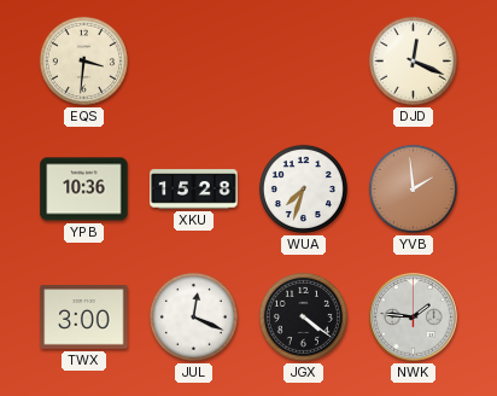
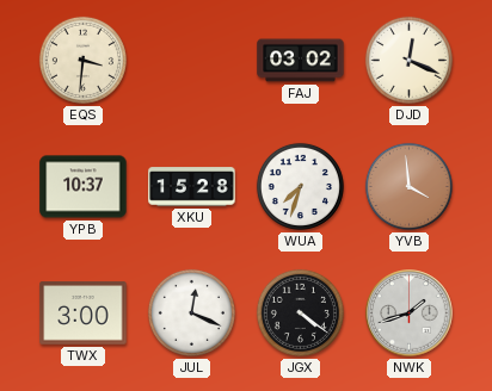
FAJ: none -> 03:02 (301, 61)
YPB: 10:36 -> 10:37 (84, 187)
YVB: 1:59 -> 3:59 (408, 186)
NWK: 1:46 -> 1:42 (410, 314)
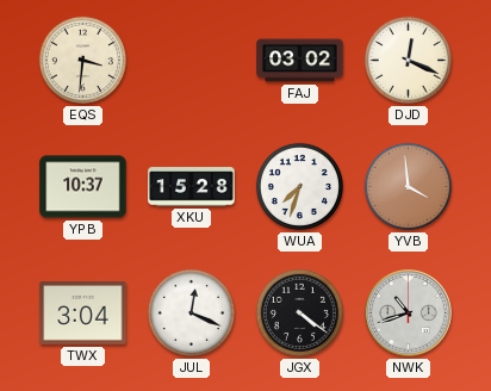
TWX: 3:00 -> 3:04 (83, 314)
NWK: 1:42 -> 10:42 (409, 314)
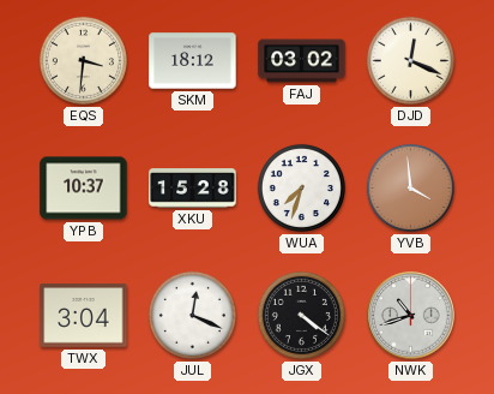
SKM: none -> 18:12 (193, 61)
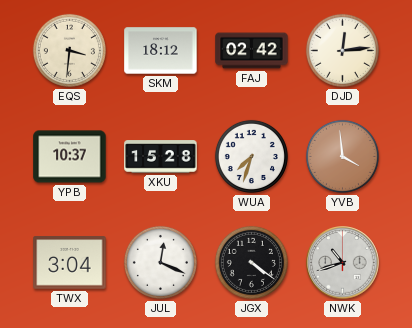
FAJ: 03:02 -> 02:42 (252, 51)
DJD: 12:19 -> 12:14 (342, 50)
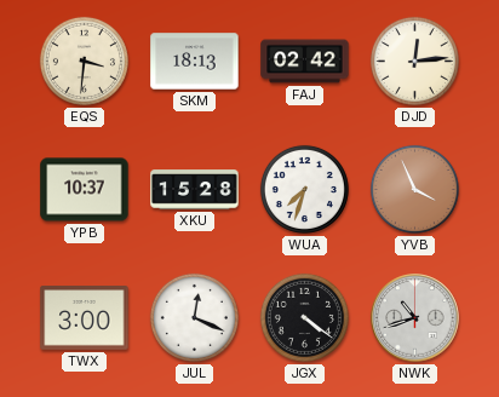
SKM: 18:12 -> 18:13 (195, 62)
YVB: 3:59 -> 3:56 (414, 189)
TWX: 3:04 -> 3:00 (85, 318)
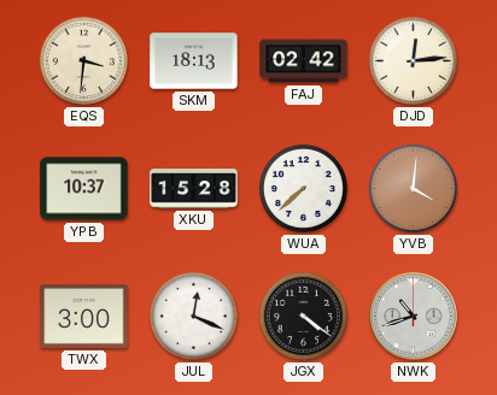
WUA: 7:33 -> 7:38 (303, 188)
YVB: 3:56 -> 4:01 (413, 188)
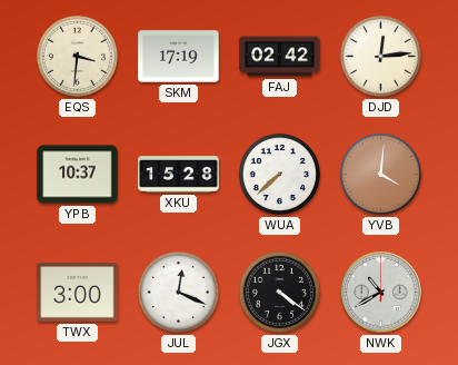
SKM: 18:13 -> 17:19 (179, 57)
NWK: 10:42 -> 10:40 (381, 293)
